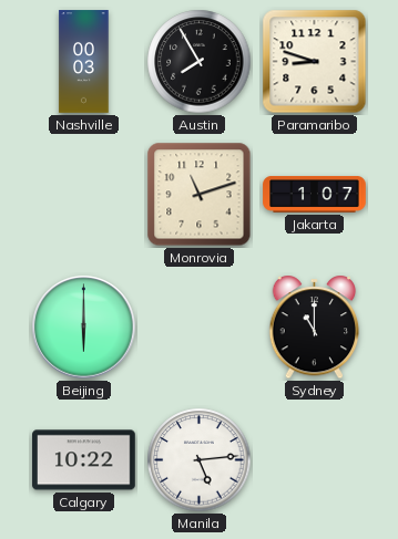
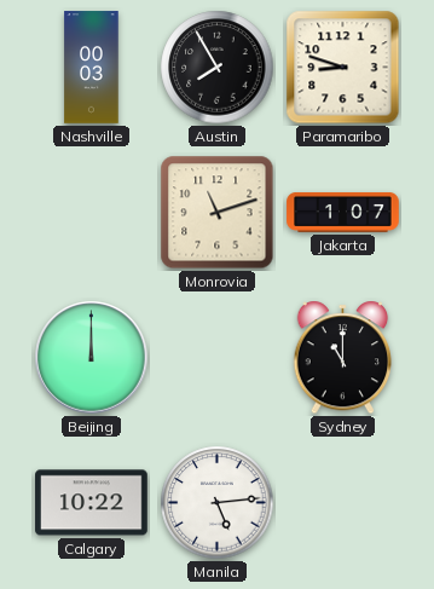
Beijing: 6:00 -> 12:00 (92, 358)
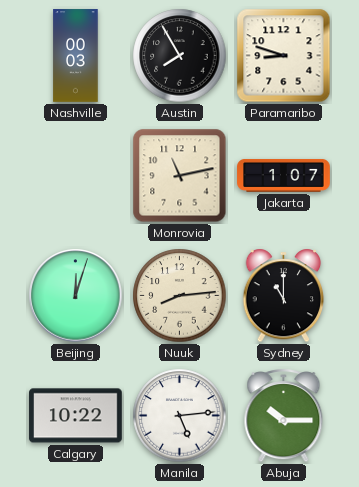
Monrovia: 11:12 -> 11:13 (180, 176)
Beijing: 12:00 -> 12:03 (76, 296)
Nuuk: none -> 8:14 (180, 296)
Abuja: none -> 10:15 (284, 416)
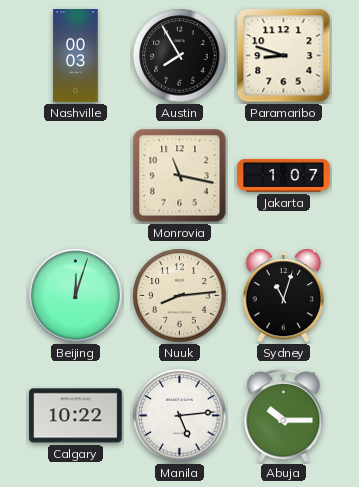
Monrovia: 11:13 -> 11:17 (180, 176)
Sydney: 11:00 -> 11:03 (284, 296)
